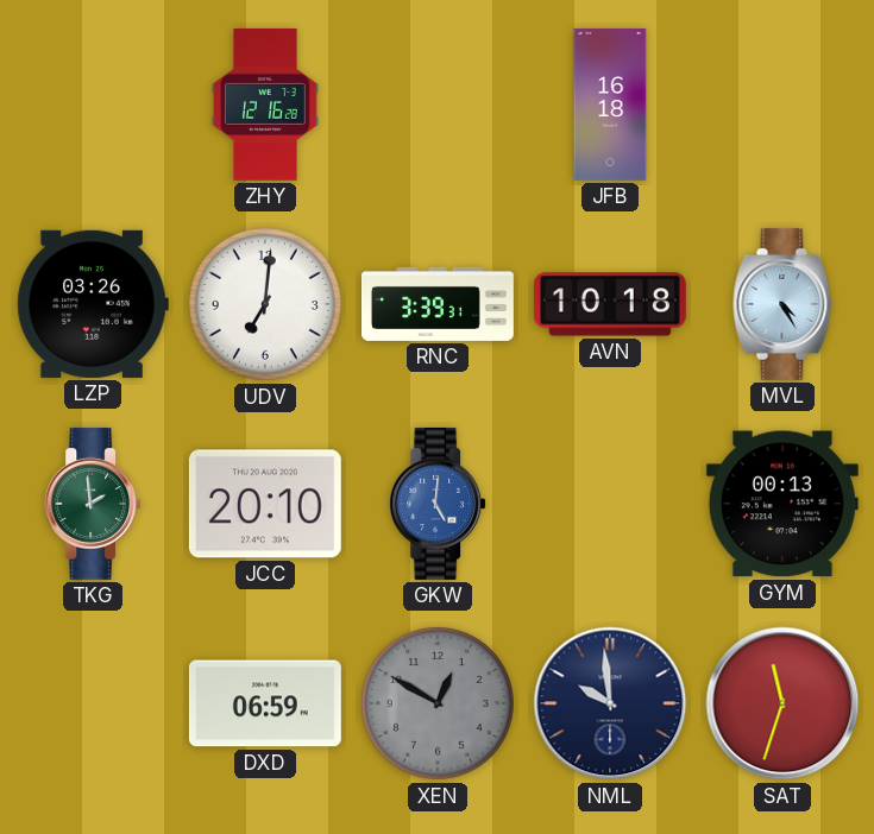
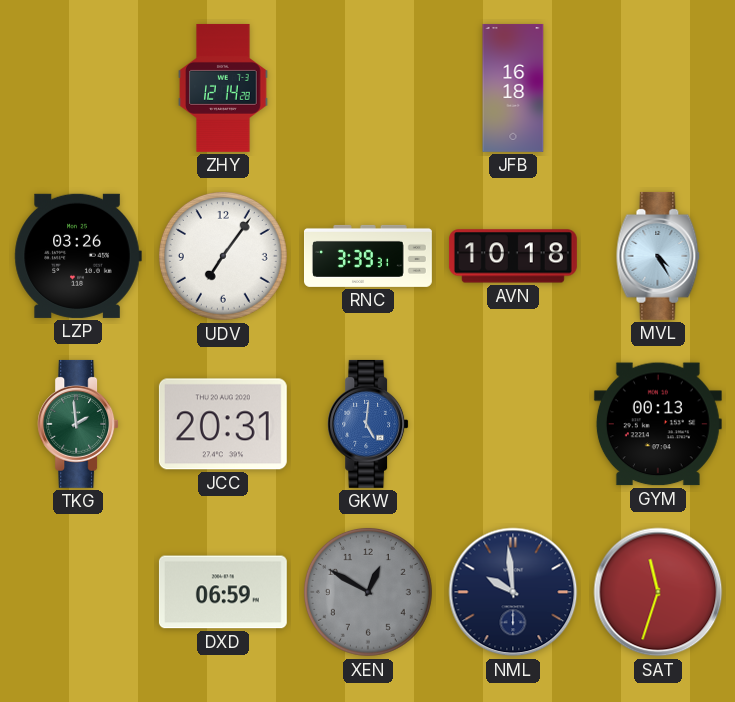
ZHY: 12:16 -> 12:14 (223, 88)
UDV: 7:01 -> 7:06 (223, 256)
JCC: 20:10 -> 20:31 (223, 424)
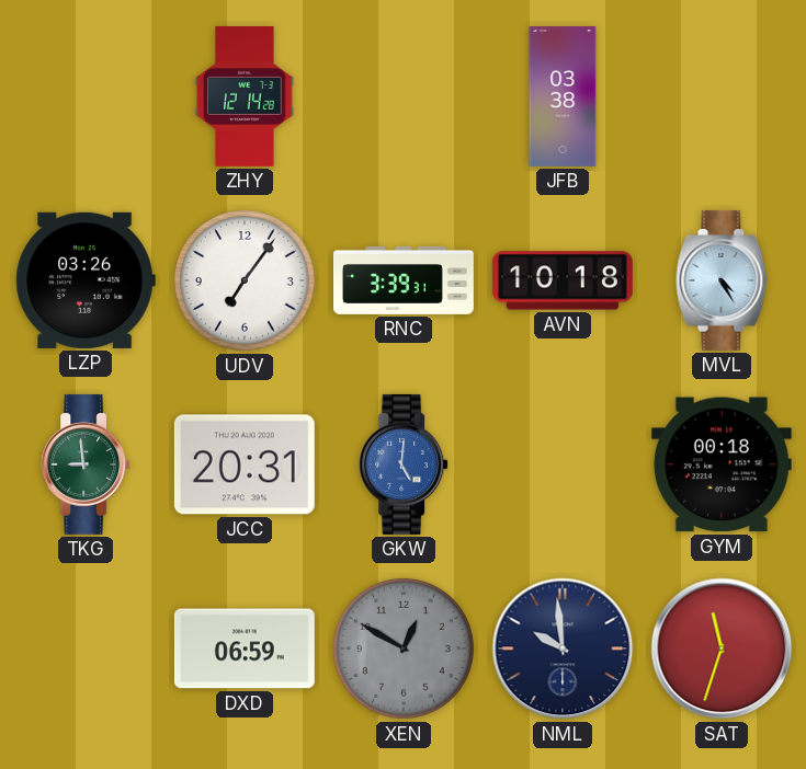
JFB: 16:18 -> 03:38 (563, 96)
TKG: 1:59 -> 8:59 (86, 464)
GYM: 00:13 -> 00:18 (722, 464)
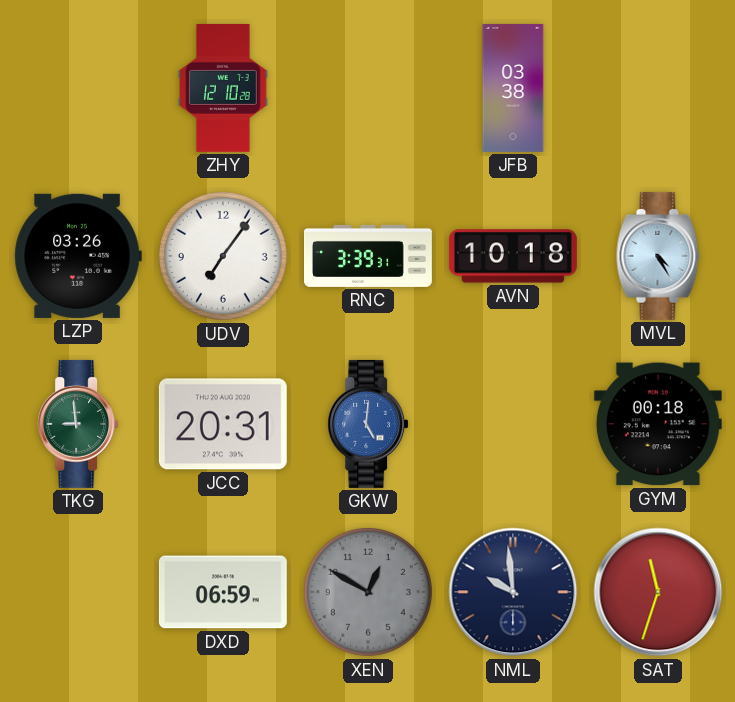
ZHY: 12:14 -> 12:10 (223, 88)
